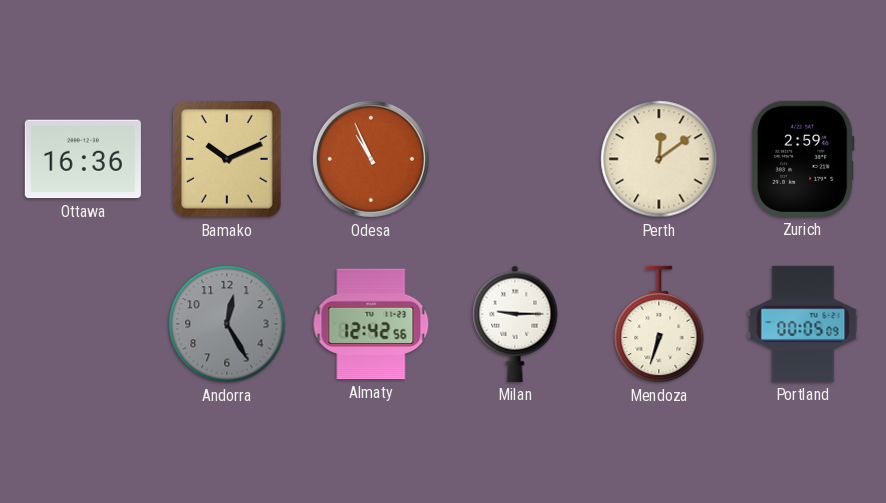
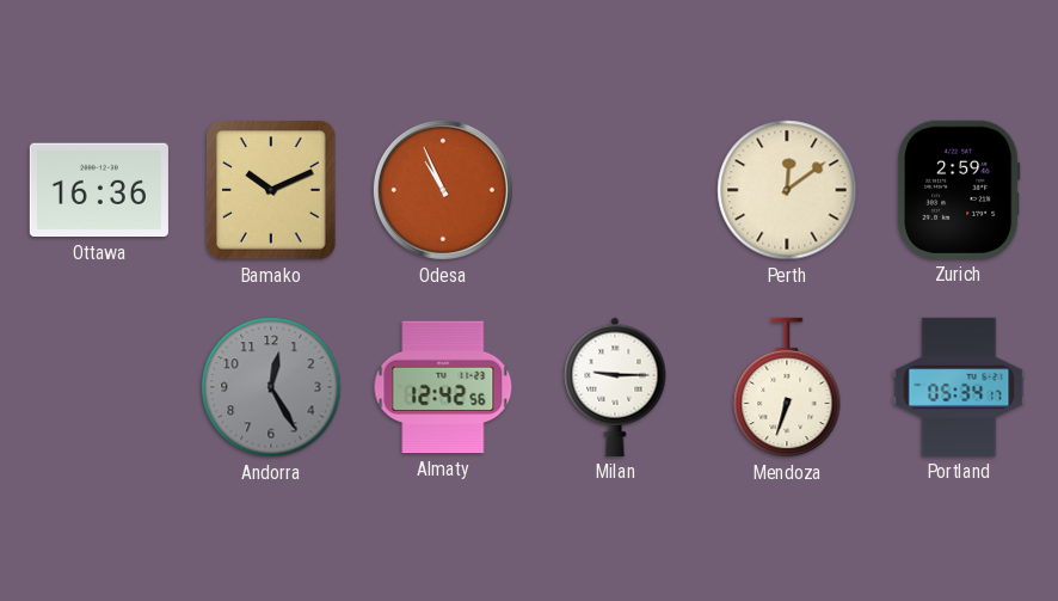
Portland: 00:05 -> 05:34 (959, 387)
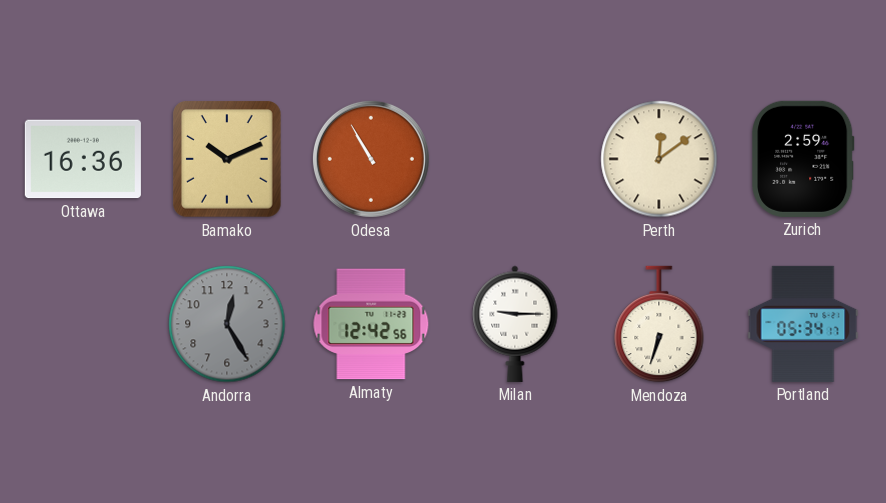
Odesa: 10:56 -> 10:55 (371, 159)
